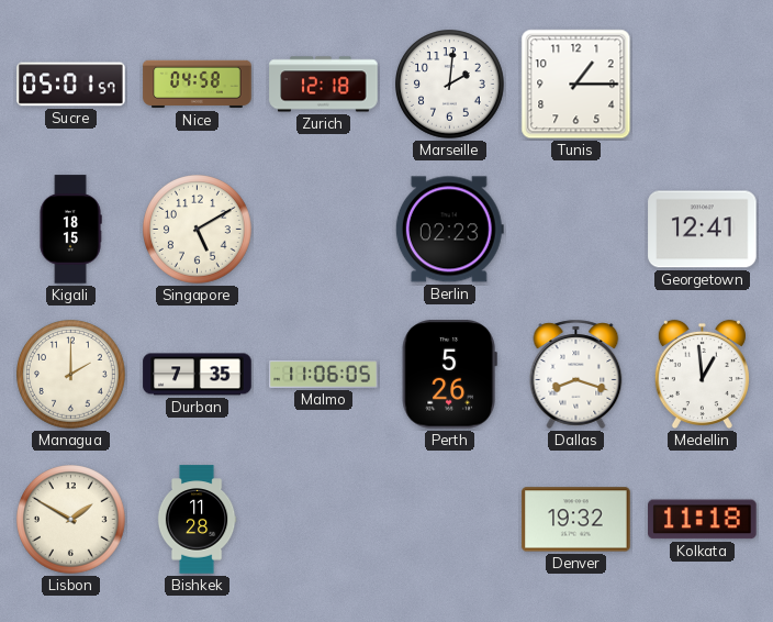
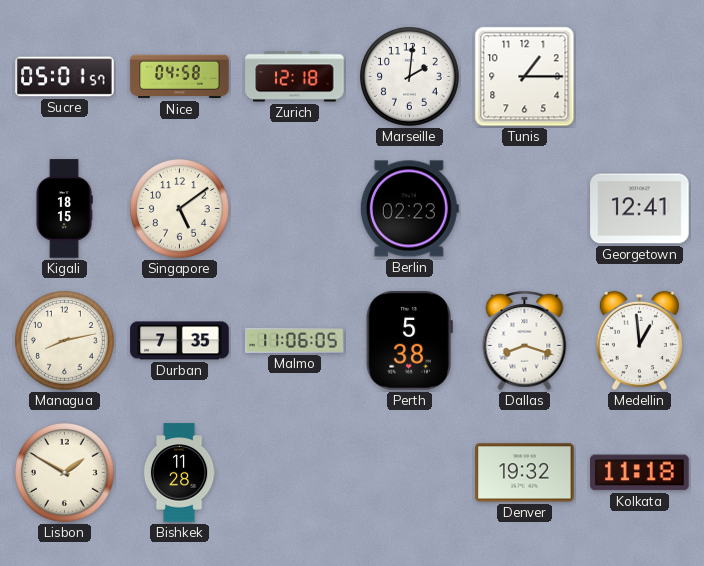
Singapore: 5:10 -> 5:09 (180, 209)
Managua: 2:00 -> 8:13 (65, 341)
Perth: 5:26 -> 5:38 (409, 341)
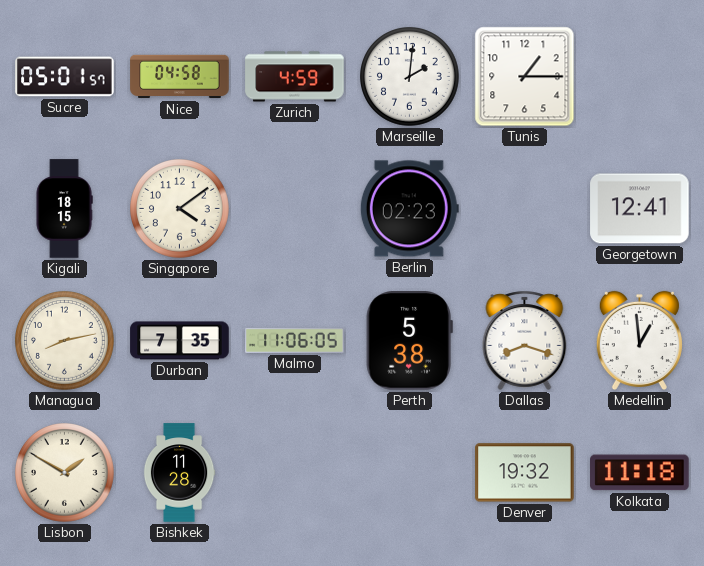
Zurich: 12:18 -> 4:59 (295, 77)
Singapore: 5:09 -> 4:09 (180, 209)
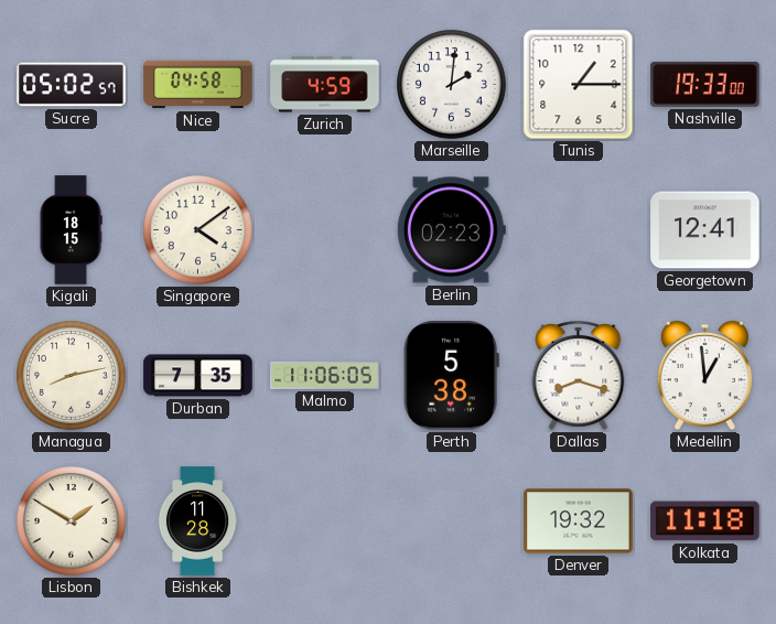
Sucre: 05:01 -> 05:02 (72, 85)
Nashville: none -> 19:33 (705, 84)
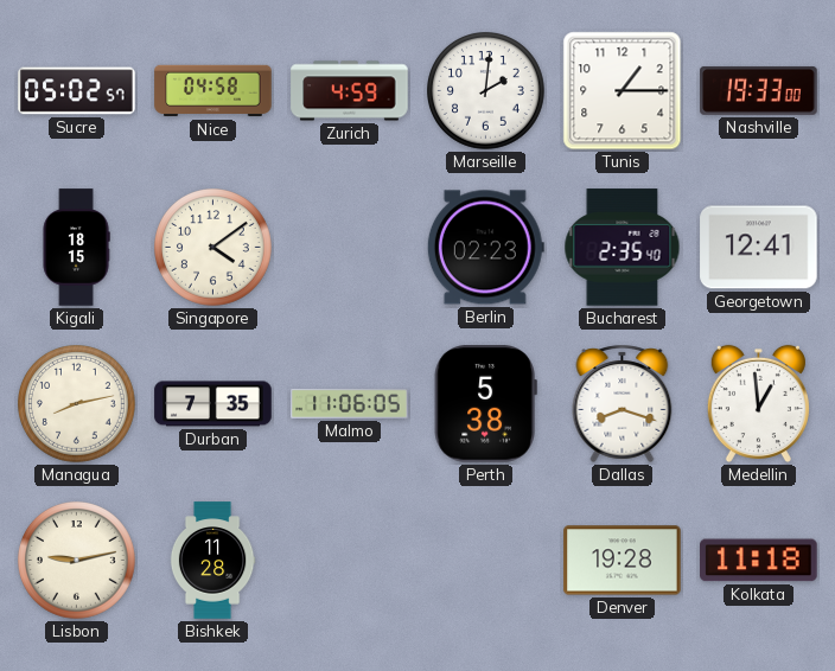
Bucharest: none -> 2:35 (623, 248)
Lisbon: 1:50 -> 9:13 (77, 561)
Denver: 19:32 -> 19:28 (623, 561)
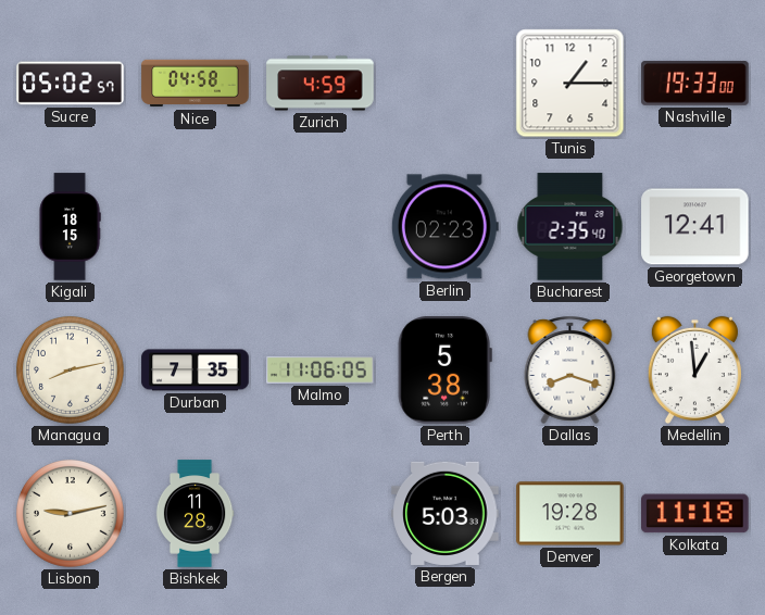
Marseille: 2:01 -> none (486, 91)
Singapore: 4:09 -> none (213, 248)
Bergen: none -> 5:03 (446, 513)
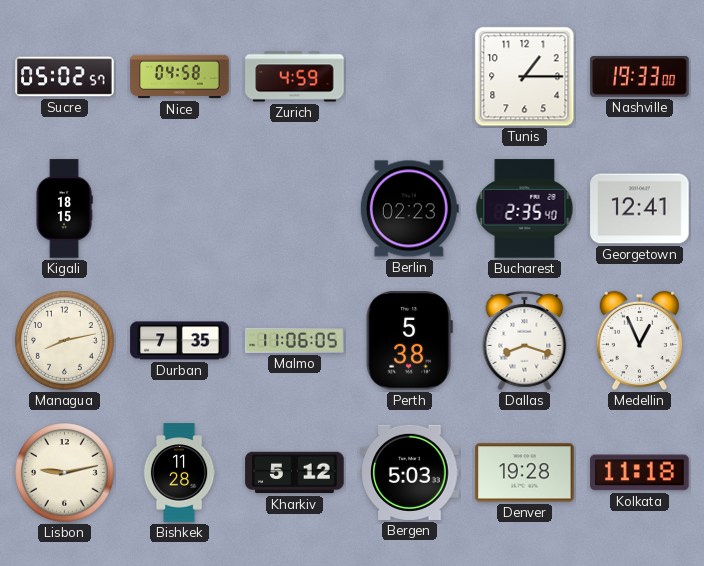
Medellin: 12:59 -> 12:56 (639, 341)
Kharkiv: none -> 5:12 (295, 473)
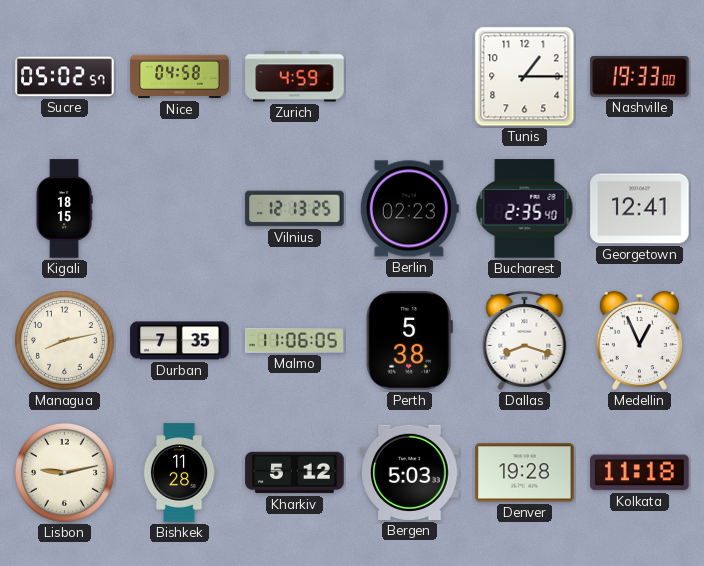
Vilnius: none -> 12:13 (295, 209)
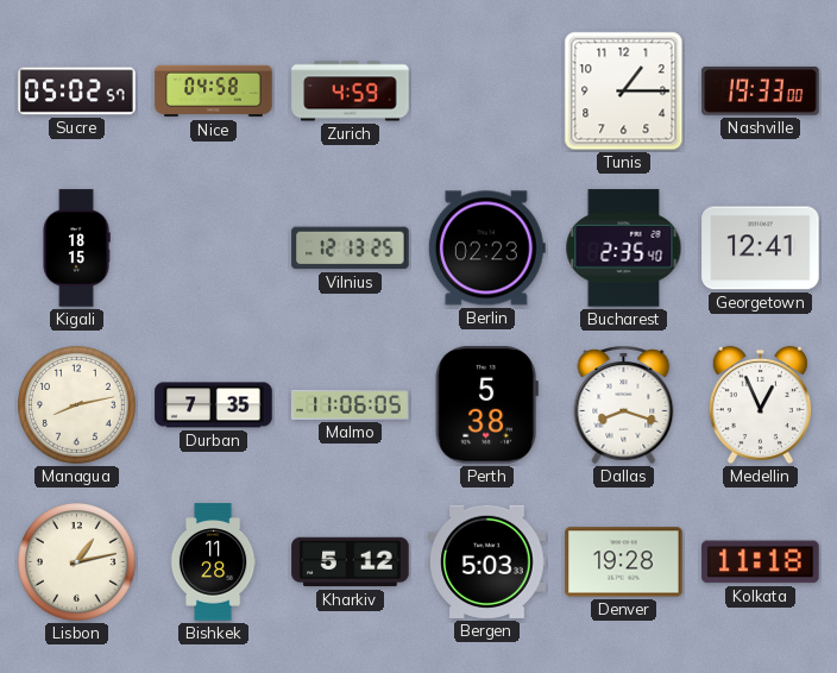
Lisbon: 9:13 -> 1:13 (77, 562)
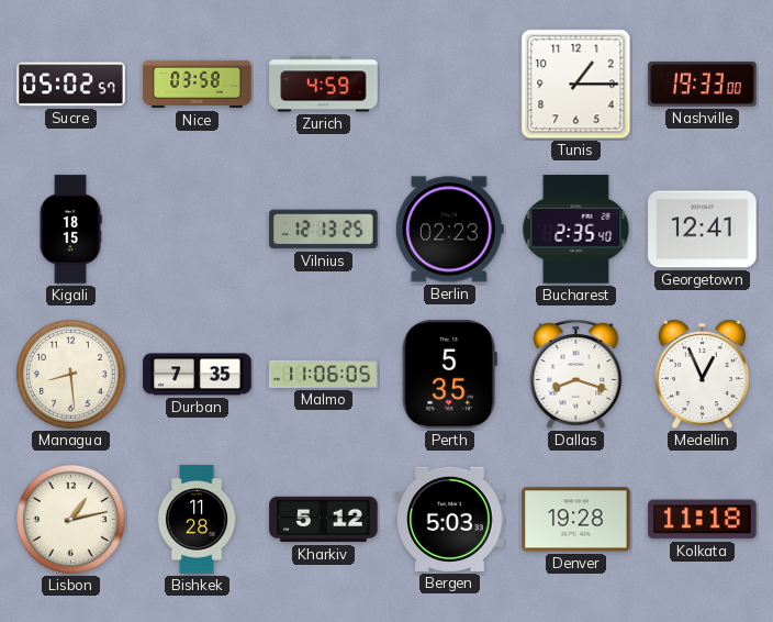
Nice: 04:58 -> 03:58 (198, 85)
Managua: 8:13 -> 8:29 (71, 375)
Perth: 5:38 -> 5:35 (449, 375)
